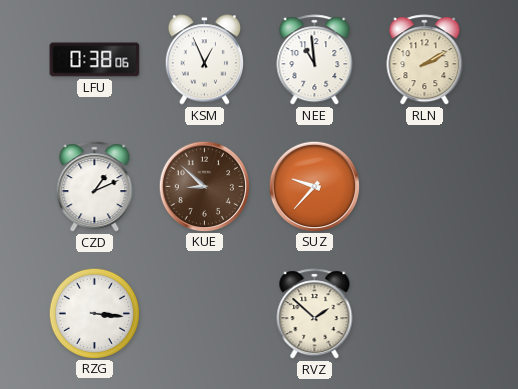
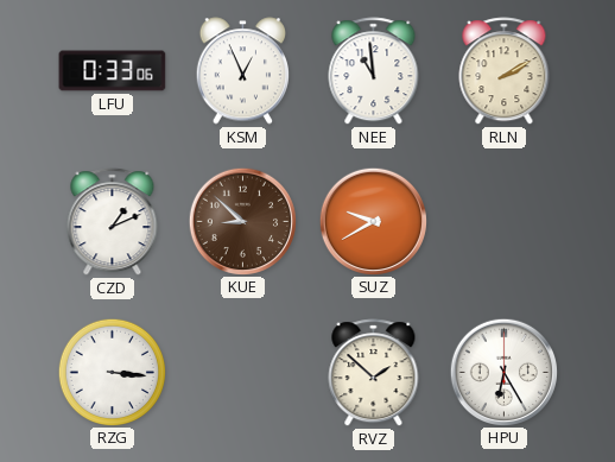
LFU: 0:38 -> 0:33 (113, 71)
SUZ: 9:37 -> 9:40 (373, 221)
HPU: none -> 6:25 (503, 372)
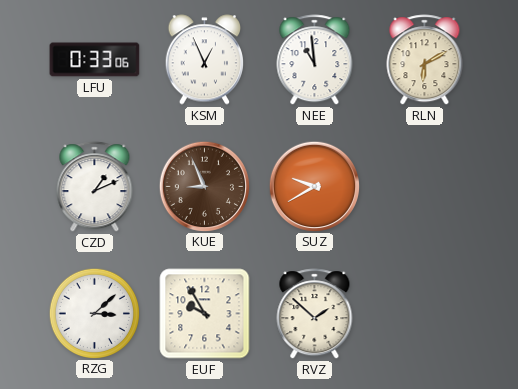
RLN: 2:10 -> 6:10 (425, 60)
KUE: 8:52 -> 8:56 (204, 186)
RZG: 3:16 -> 3:08 (94, 313)
EUF: none -> 9:55 (205, 314)
HPU: 6:25 -> none (503, 372)
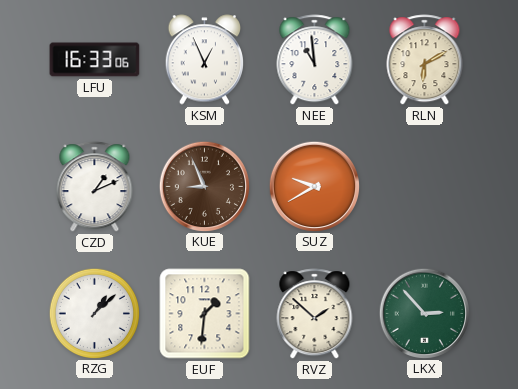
LFU: 0:33 -> 16:33 (95, 60)
RZG: 3:08 -> 1:08 (94, 313)
EUF: 9:55 -> 1:31 (205, 314)
LKX: none -> 2:53 (424, 313)
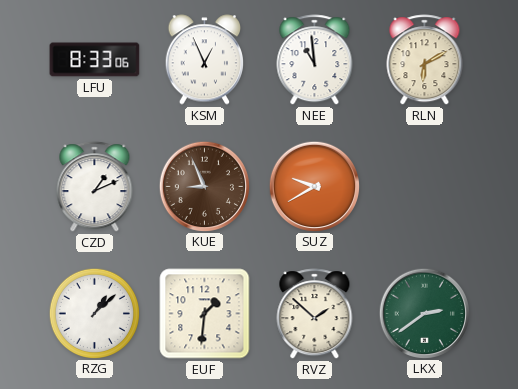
LFU: 16:33 -> 8:33 (95, 60)
LKX: 2:53 -> 2:39 (424, 313)
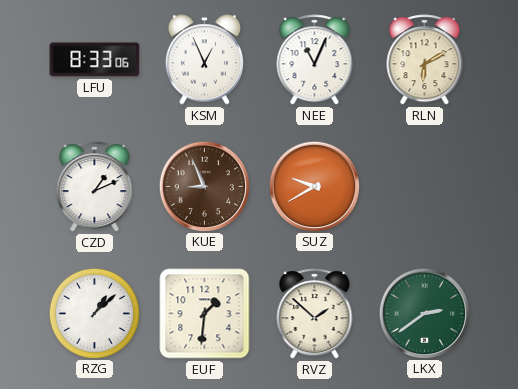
NEE: 10:59 -> 11:04 (315, 60)
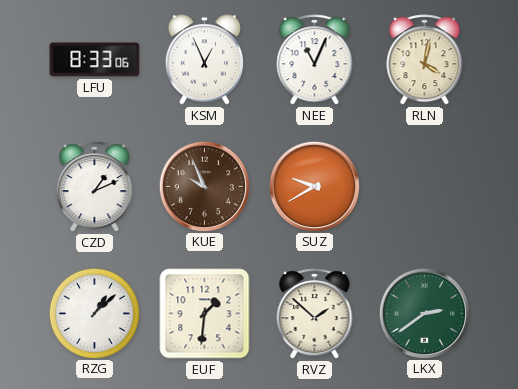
RLN: 6:10 -> 4:02 (425, 60)
KUE: 8:56 -> 9:56 (204, 186)
